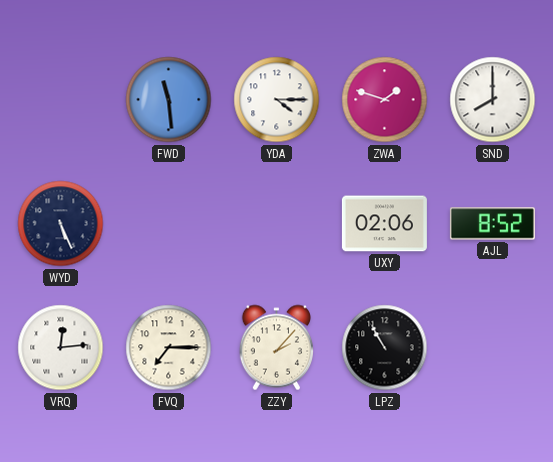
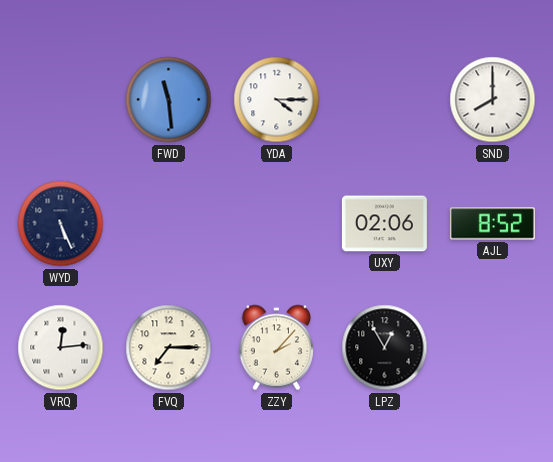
ZWA: 1:48 -> none (385, 100)
LPZ: 10:55 -> 12:55 (385, 348)
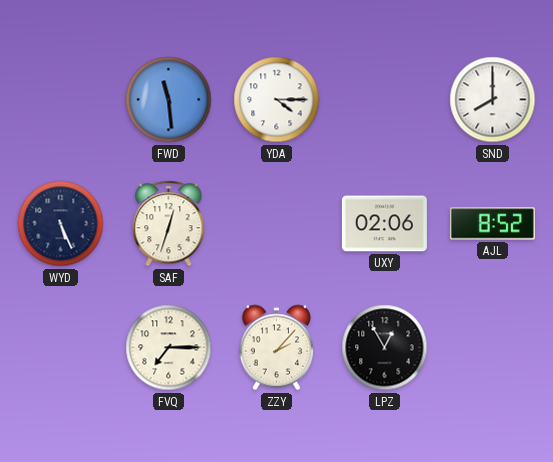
SAF: none -> 12:33 (169, 224)
VRQ: 12:14 -> none (61, 348)
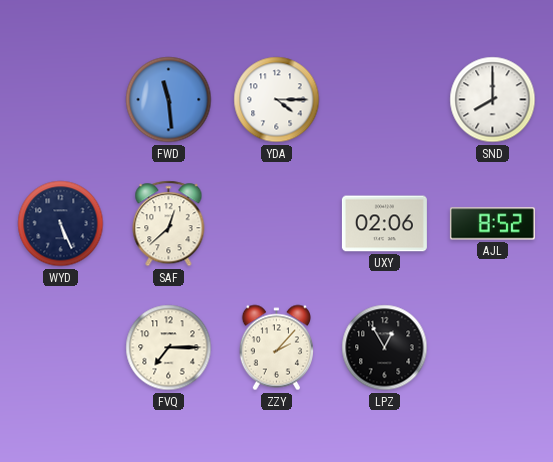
SAF: 12:33 -> 12:38 (169, 224)
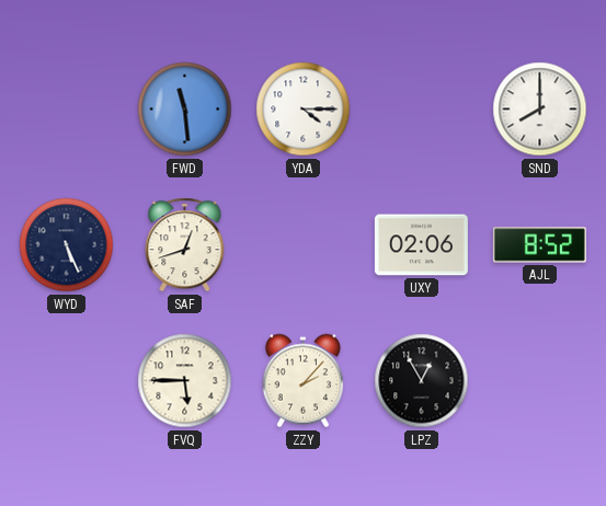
SAF: 12:38 -> 12:42 (185, 245)
FVQ: 7:15 -> 5:45 (185, 381)
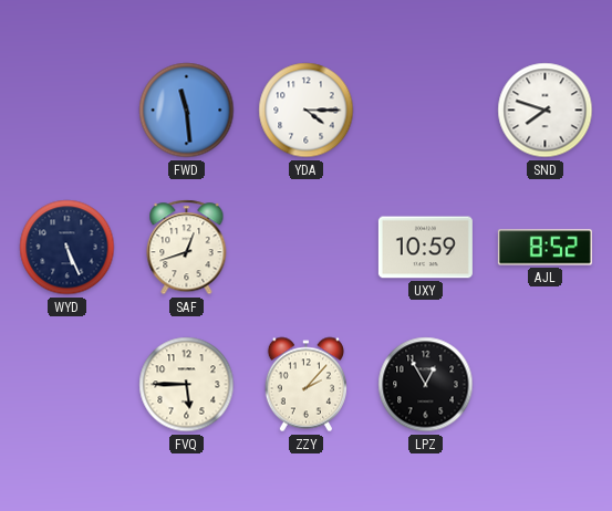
SND: 8:00 -> 7:48 (546, 111)
UXY: 02:06 -> 10:59 (425, 248)
